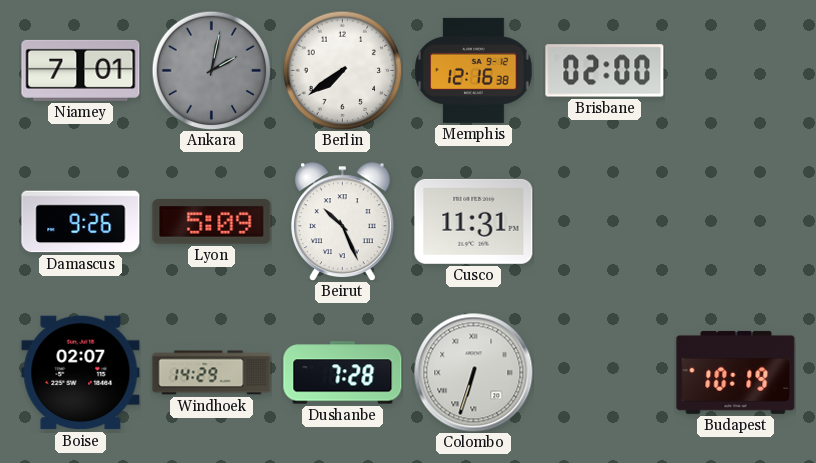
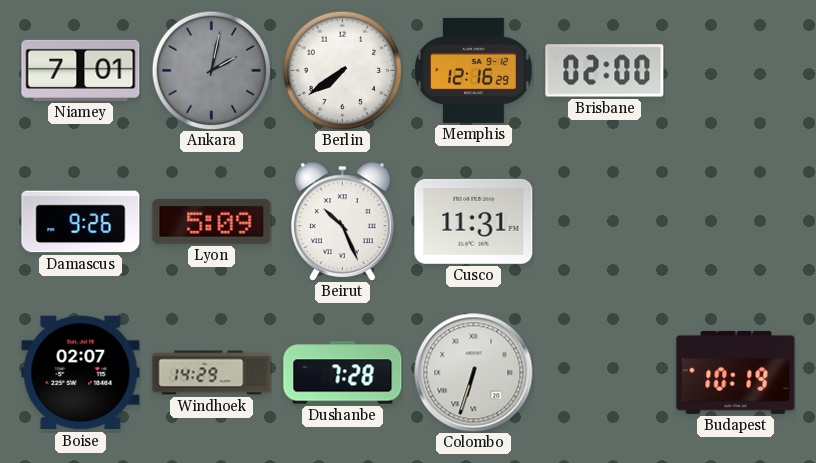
Memphis: 12:16:38 -> 12:16:29 (474, 70)
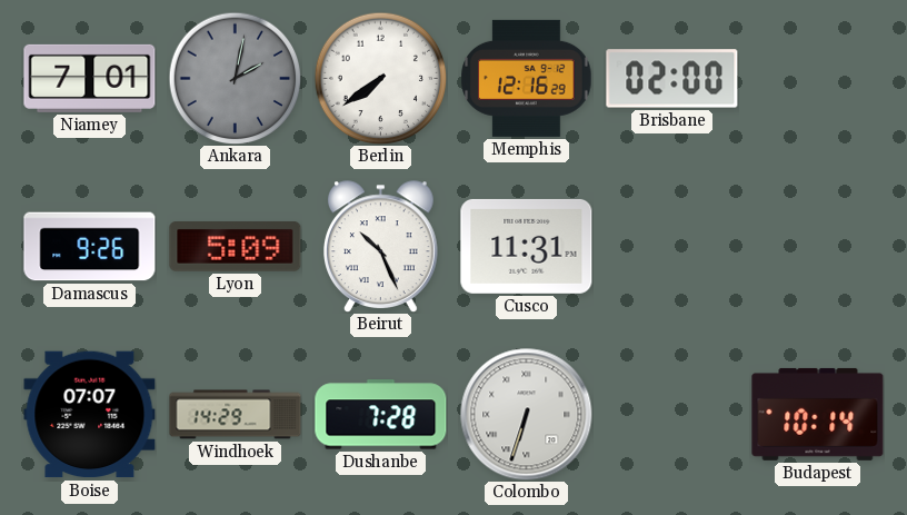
Boise: 02:07 -> 07:07 (90, 415)
Budapest: 10:19 -> 10:14 (818, 414)
